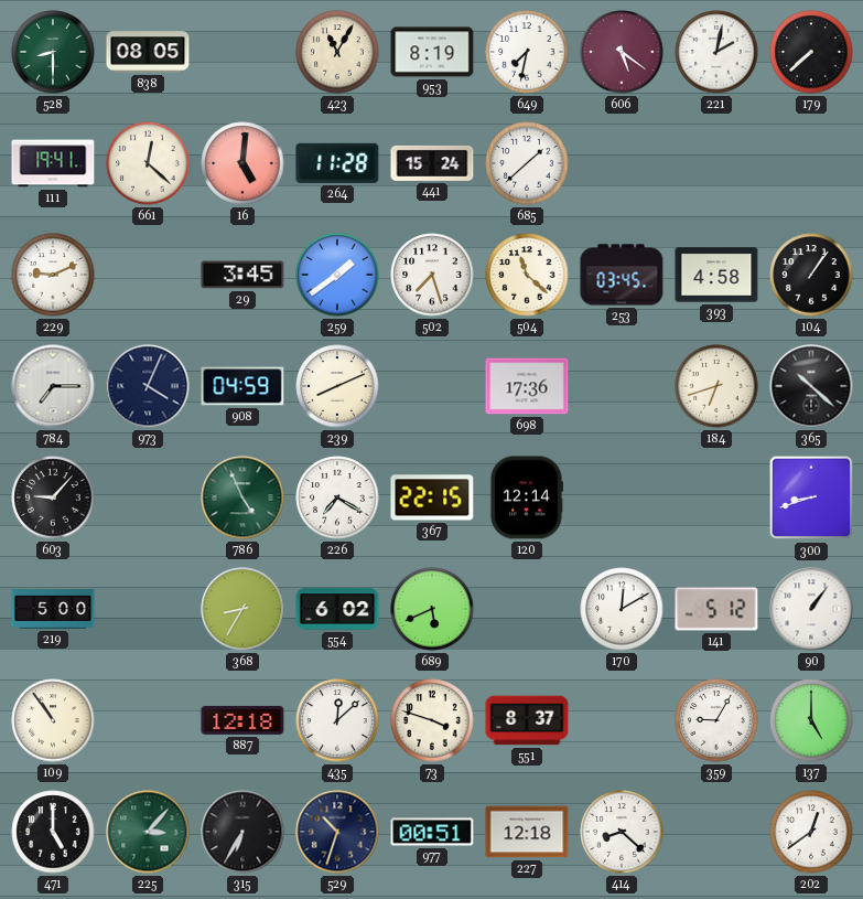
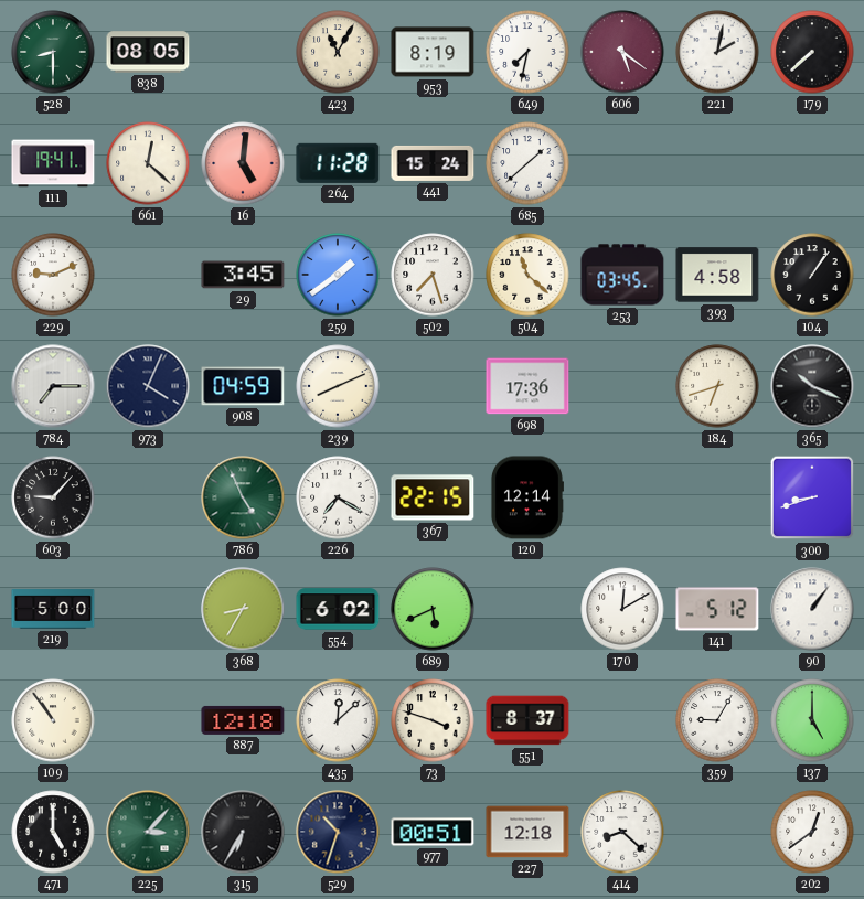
365: 10:22 -> 10:19 (812, 386)
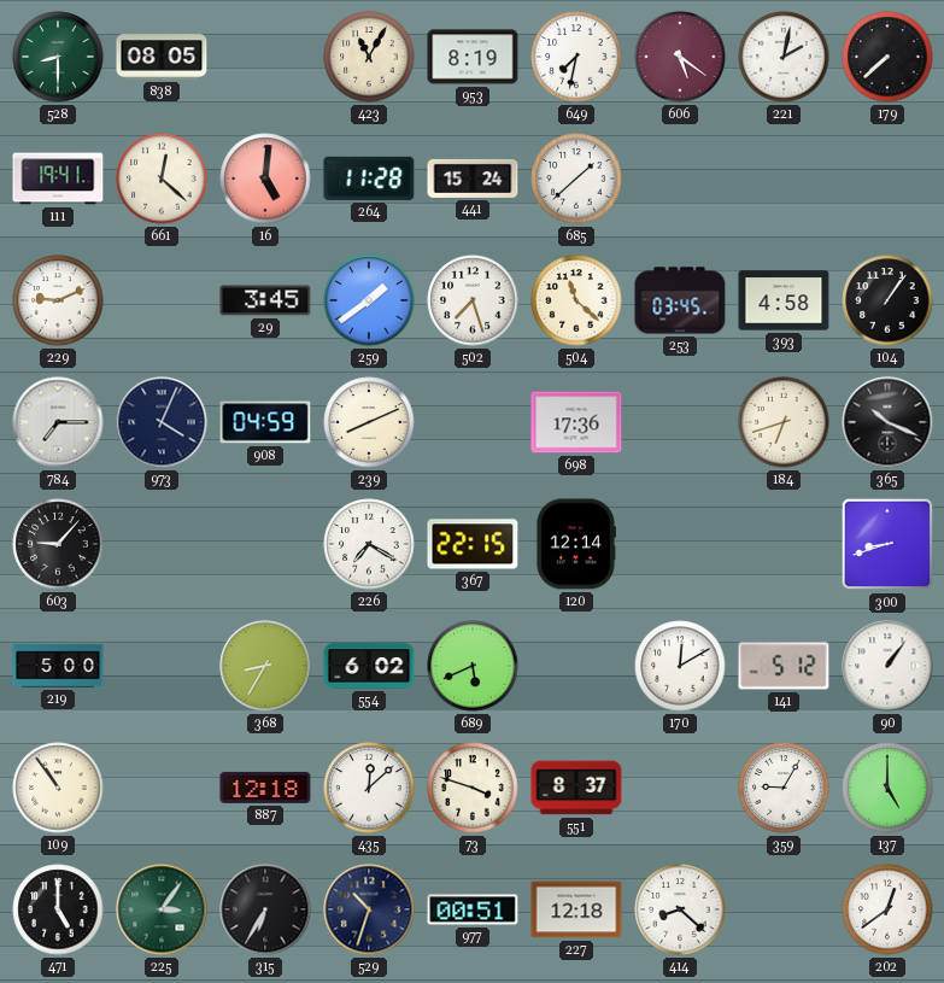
786: 4:56 -> none (243, 497)
225: 3:07 -> 3:06 (162, 909)
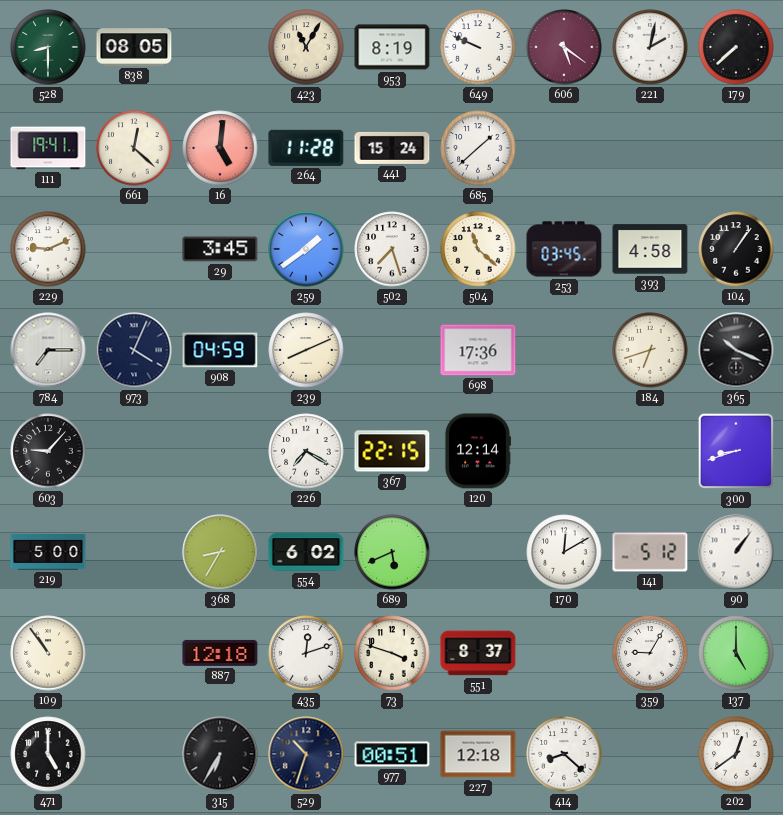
649: 7:32 -> 9:49 (478, 47)
435: 12:08 -> 12:12 (306, 653)
225: 3:06 -> none (162, 909)
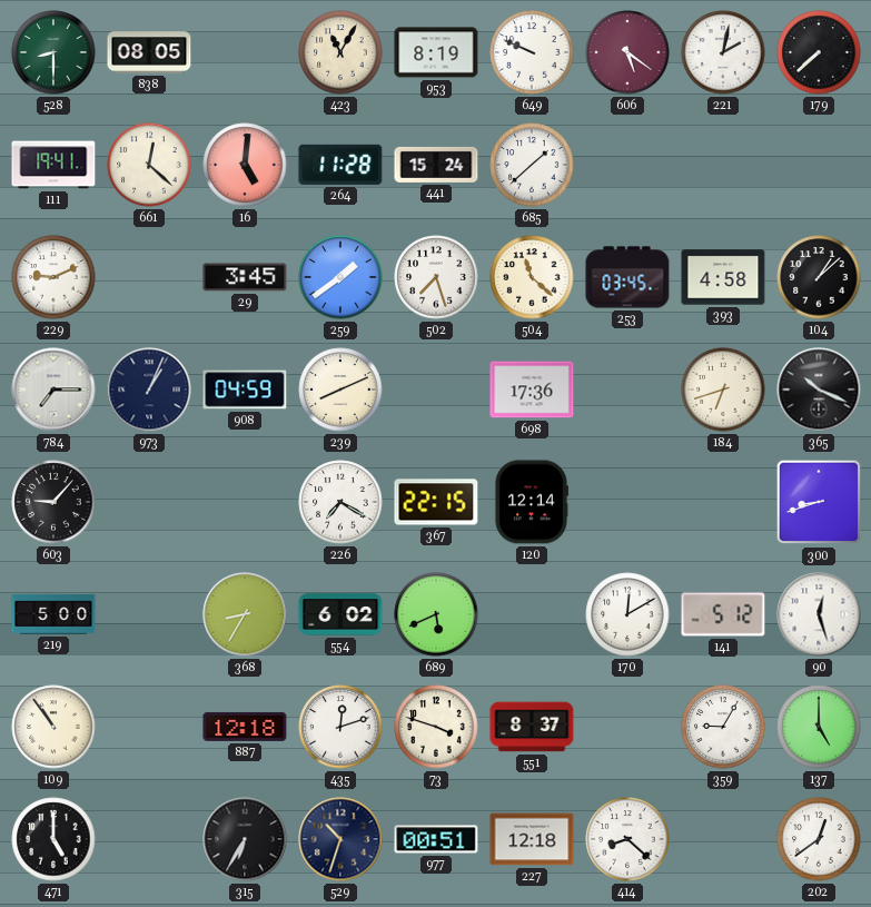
104: 1:06 -> 1:08 (819, 277)
973: 4:04 -> 1:04 (149, 390)
90: 1:06 -> 12:27 (819, 614)
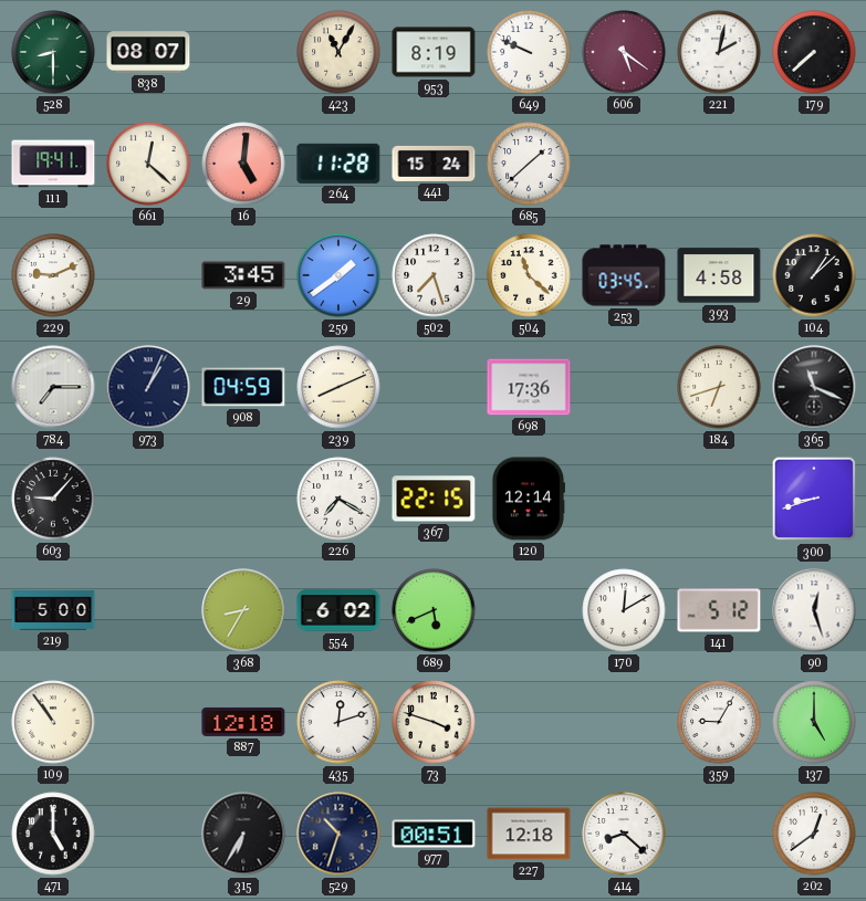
838: 08:05 -> 08:07 (148, 52)
365: 10:19 -> 11:19 (814, 387)
551: 8:37 -> none (532, 727)
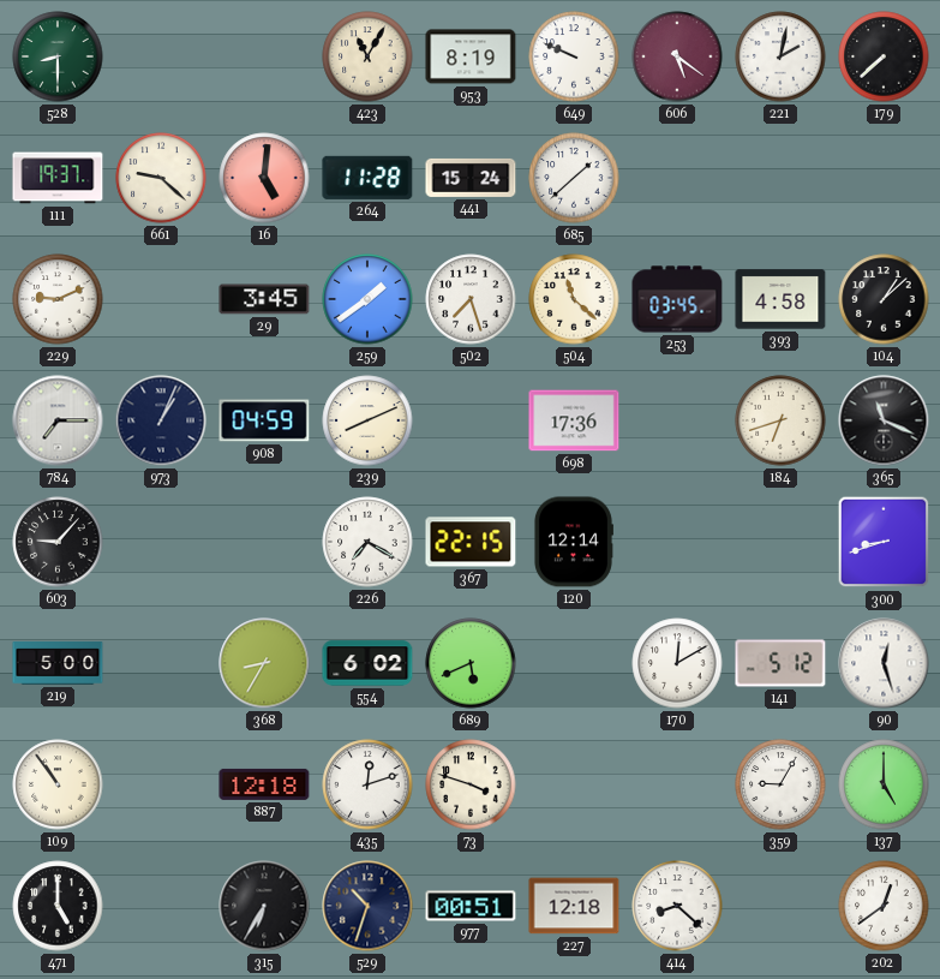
838: 08:07 -> none (148, 52)
111: 19:41 -> 19:37 (58, 178)
661: 12:22 -> 9:22 (161, 178)
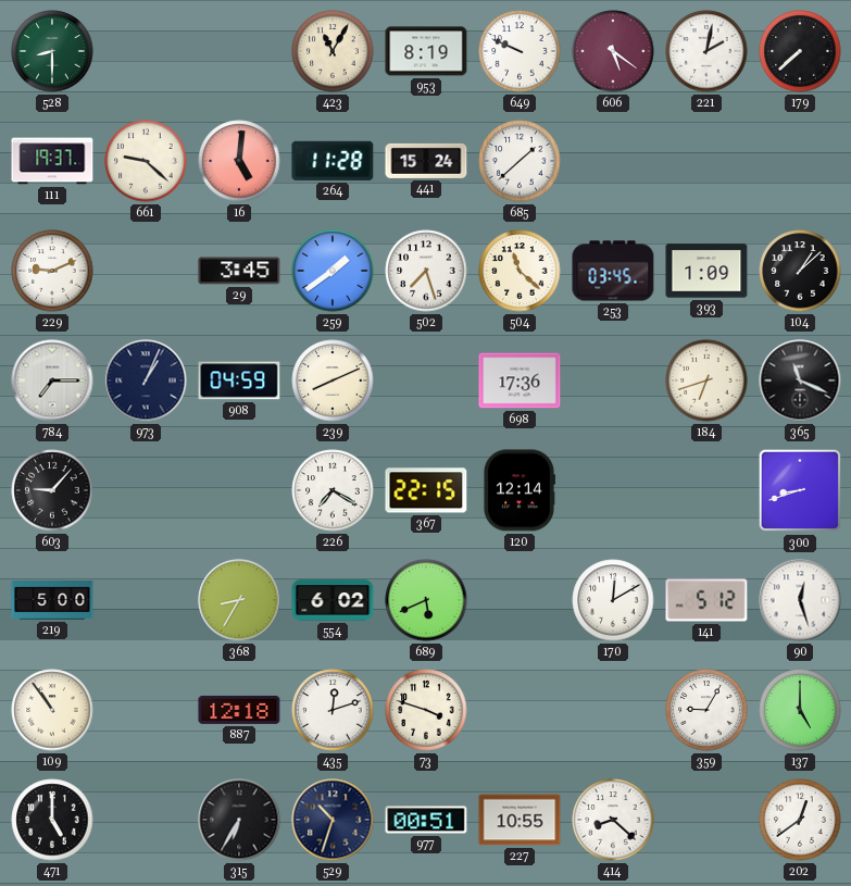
393: 4:58 -> 1:09 (706, 271)
227: 12:18 -> 10:55 (520, 820)
